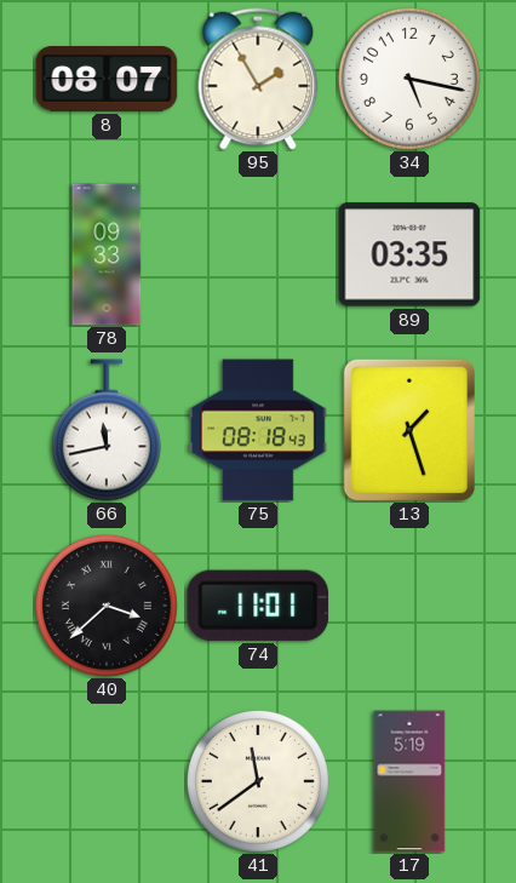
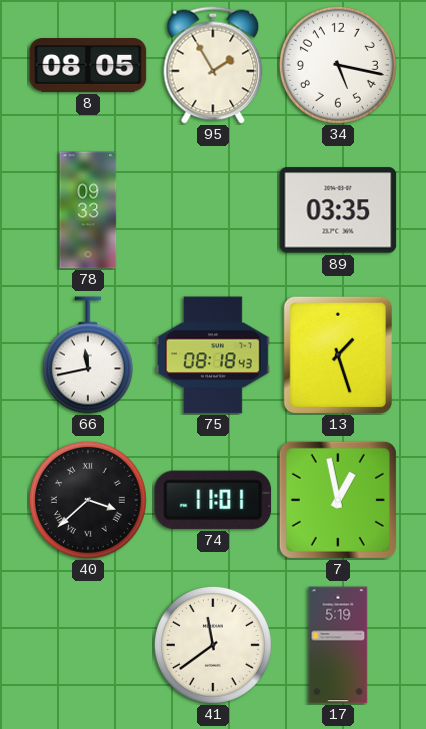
8: 08:07 -> 08:05 (88, 65)
7: none -> 12:58 (338, 500)
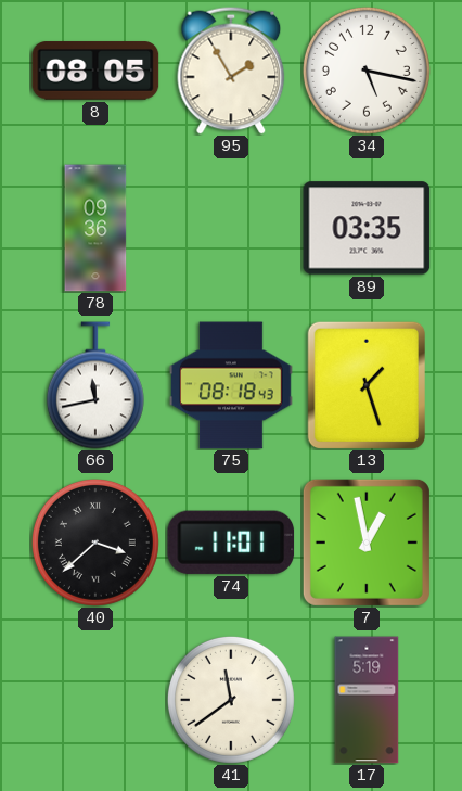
78: 09:33 -> 09:36 (95, 228)
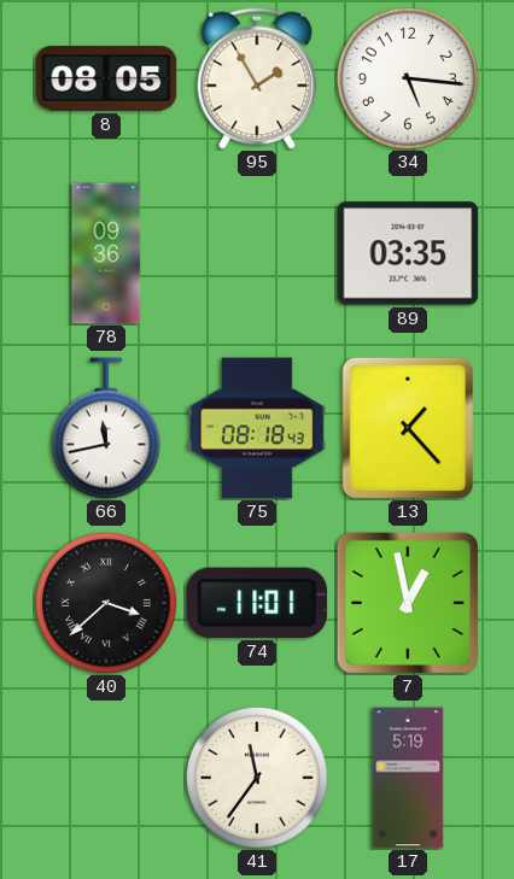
34: 5:17 -> 5:16 (408, 78)
13: 1:27 -> 1:23 (407, 427)
41: 11:39 -> 11:36 (257, 778)
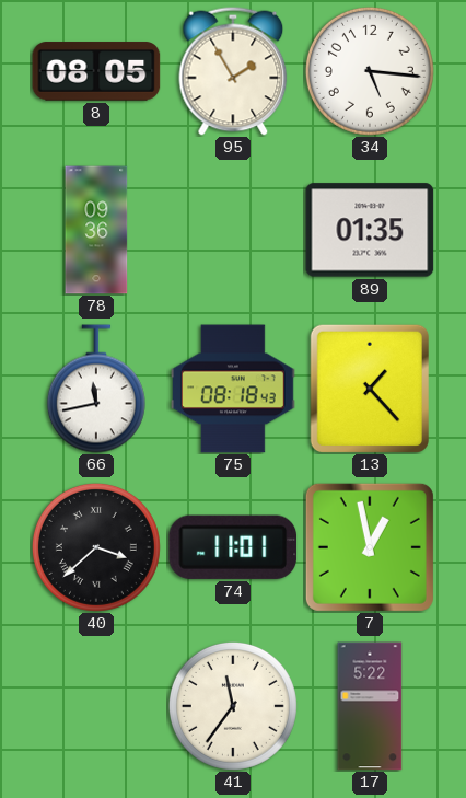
89: 03:35 -> 01:35 (370, 230)
17: 5:19 -> 5:22 (370, 706)
